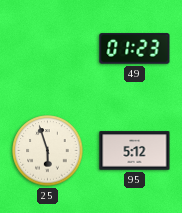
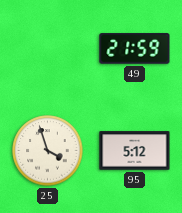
49: 01:23 -> 21:59 (135, 49)
25: 5:57 -> 3:57 (48, 151)
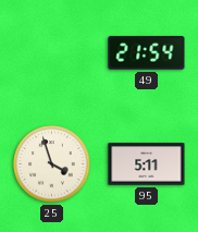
49: 21:59 -> 21:54 (147, 53)
95: 5:12 -> 5:11 (147, 164)
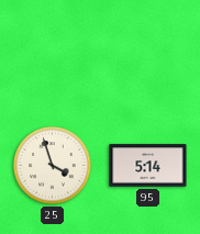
49: 21:54 -> none (147, 53)
95: 5:11 -> 5:14 (148, 166)
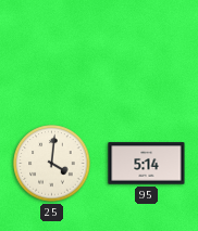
25: 3:57 -> 4:01 (52, 164)
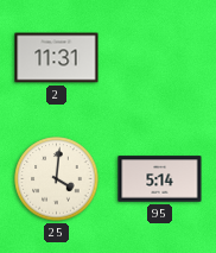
2: none -> 11:31 (57, 58)
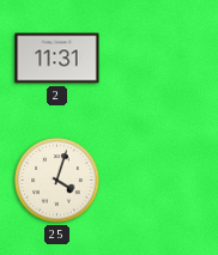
25: 4:01 -> 4:03 (57, 181)
95: 5:14 -> none (160, 179)
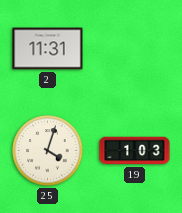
19: none -> 1:03 (135, 151)
